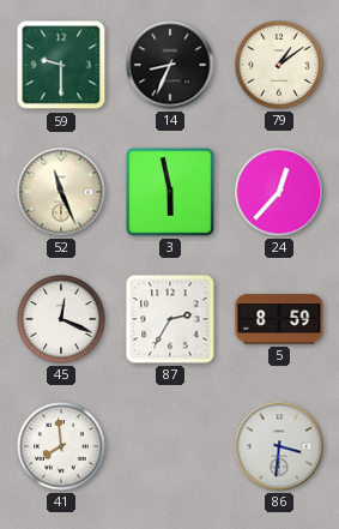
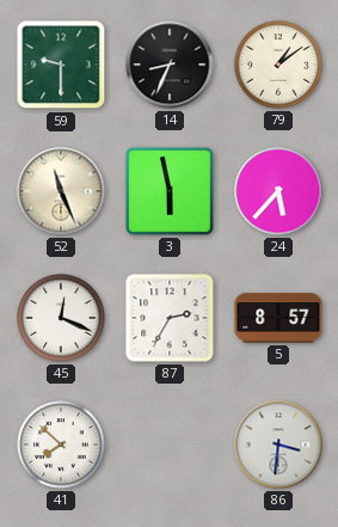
24: 12:37 -> 5:37 (278, 191)
5: 8:59 -> 8:57 (278, 318)
41: 7:59 -> 7:52 (61, 445)
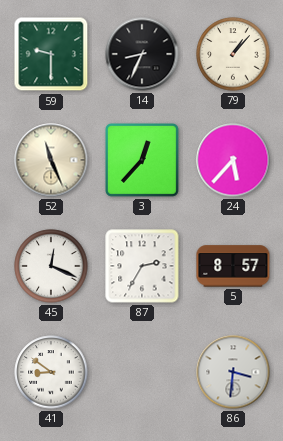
79: 1:09 -> 1:07 (233, 54)
3: 5:58 -> 12:37 (142, 160)
41: 7:52 -> 8:51 (51, 372)
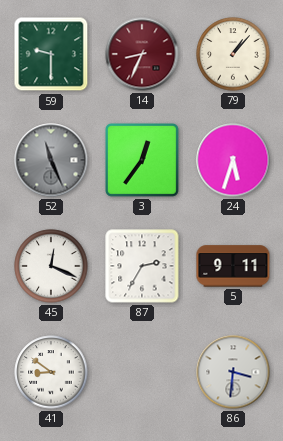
14 dial: black -> burgundy (142, 54)
52 dial: cream -> grey (51, 160)
3: 12:37 -> 12:36 (142, 160)
24: 5:37 -> 5:33 (233, 160)
5: 8:57 -> 9:11 (233, 266)
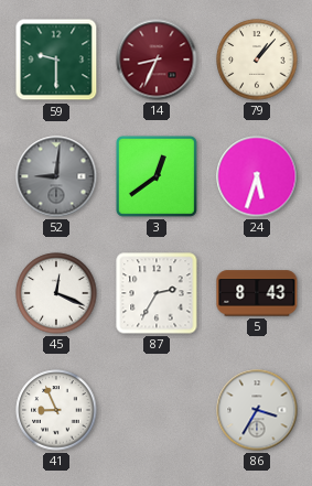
52: 11:26 -> 9:01 (56, 176)
3: 12:36 -> 12:39 (157, 176)
5: 9:11 -> 8:43 (257, 293)
41: 8:51 -> 8:56 (56, 410)
86: 3:31 -> 3:35 (257, 410)
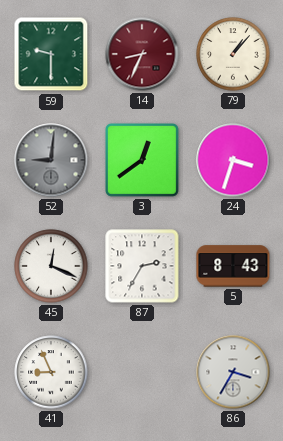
24: 5:33 -> 3:33 (233, 160)
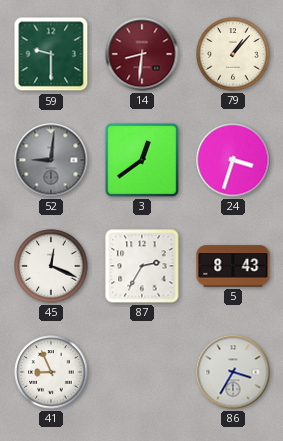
14: 8:34 -> 8:31 (142, 54)
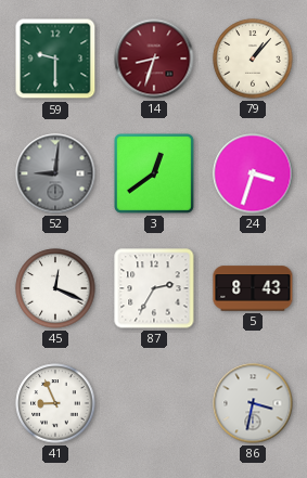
14: 8:31 -> 8:33 (154, 59)
86: 3:35 -> 3:32 (253, 403)
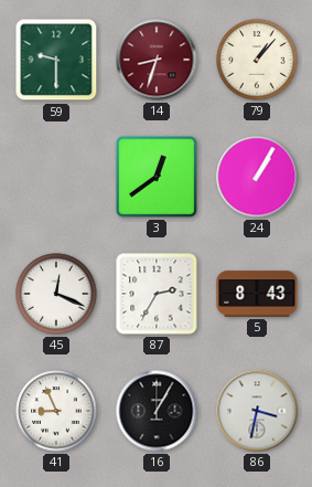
52: 9:01 -> none (55, 173)
24: 3:33 -> 1:05 (257, 177)
16: none -> 1:05 (157, 411)
